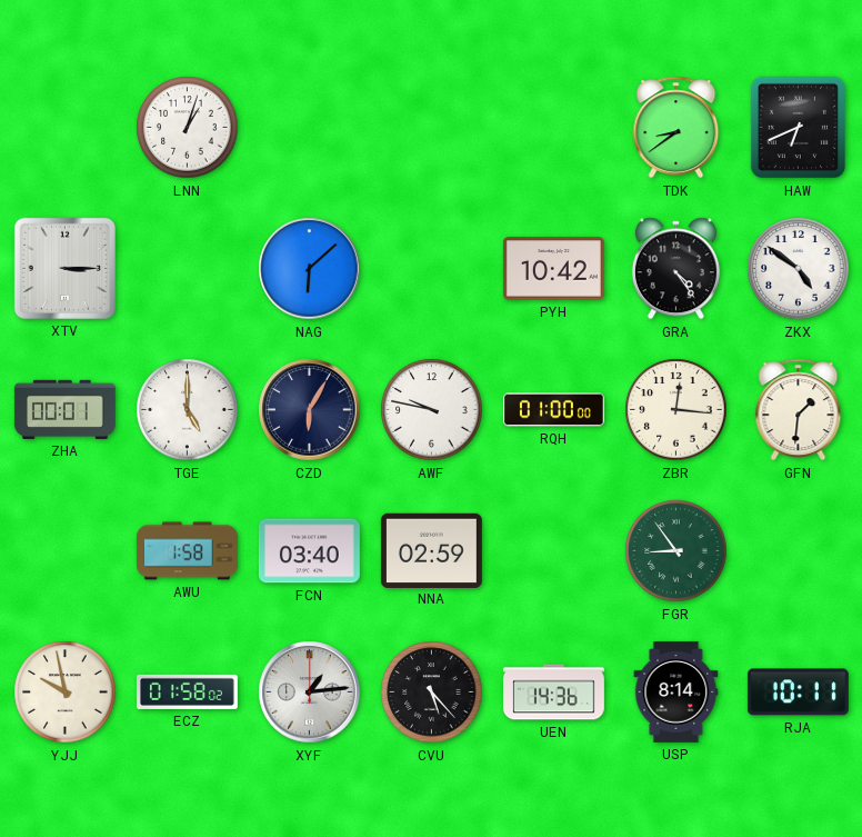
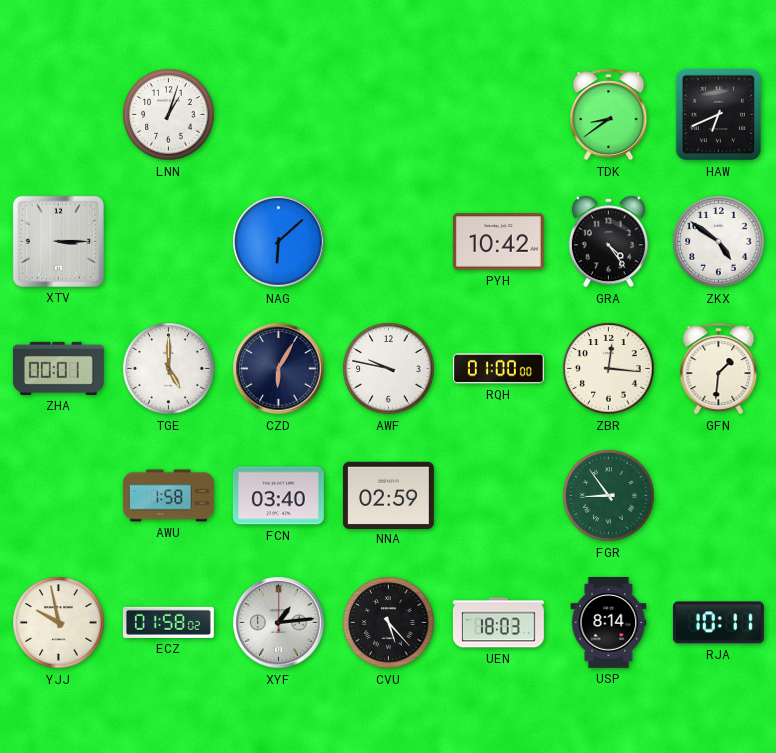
UEN: 14:36 -> 18:03 (498, 623)
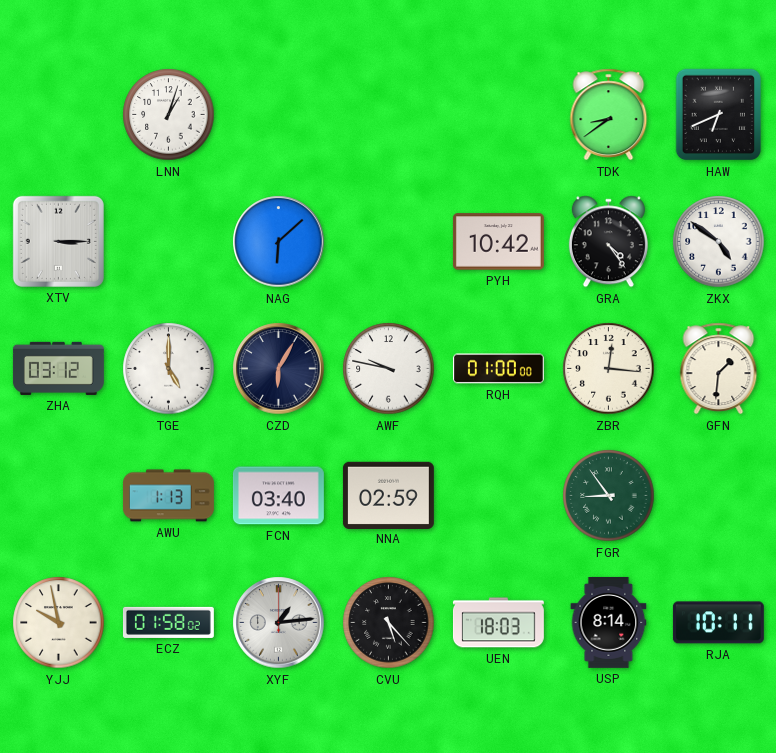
ZHA: 00:01 -> 03:12 (58, 368)
AWU: 1:58 -> 1:13 (168, 496)
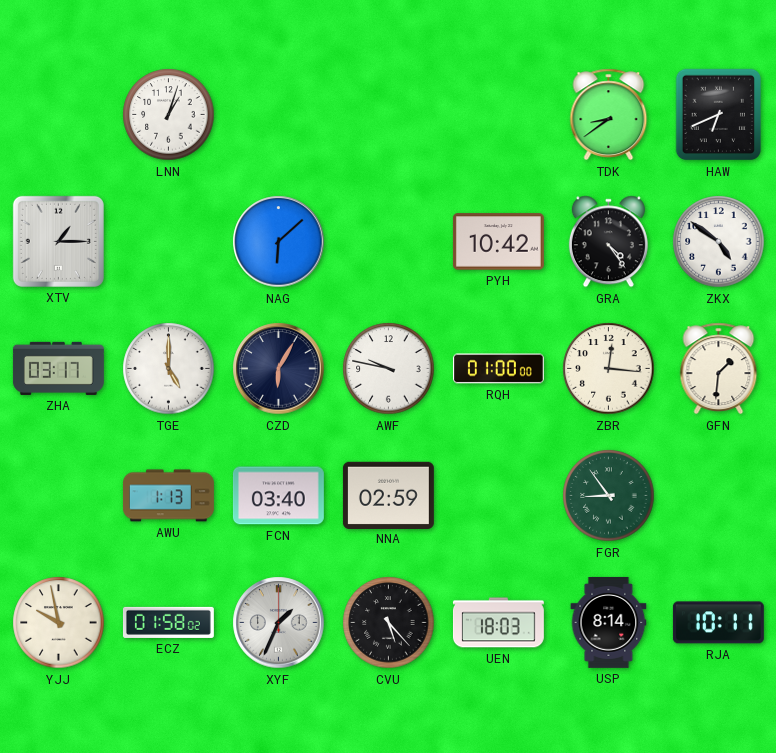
XTV: 3:15 -> 1:15 (58, 241)
ZHA: 03:12 -> 03:17 (58, 368)
XYF: 1:14 -> 1:34 (279, 623)
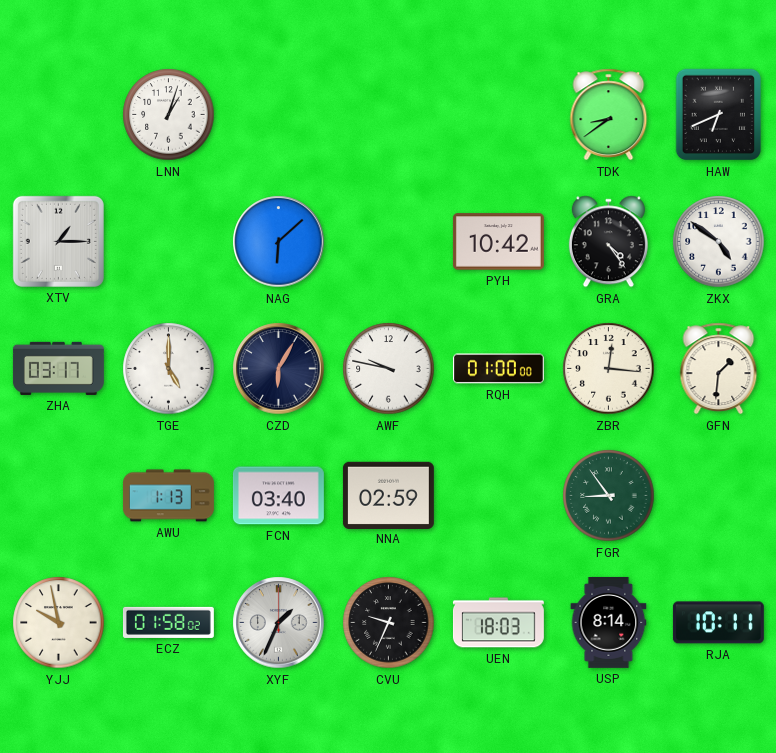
CVU: 5:23 -> 9:34 (389, 623)
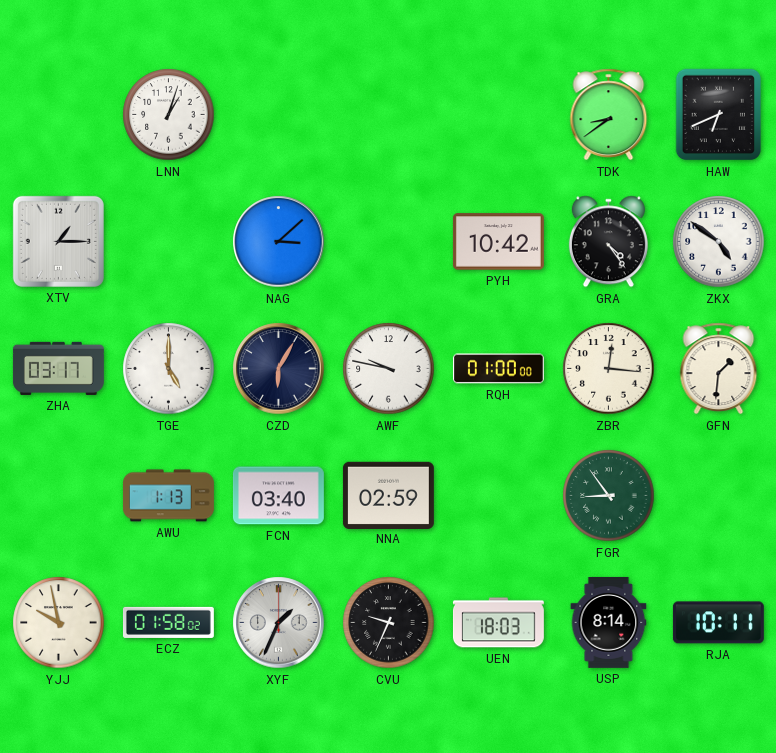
NAG: 6:08 -> 3:08 (279, 242)
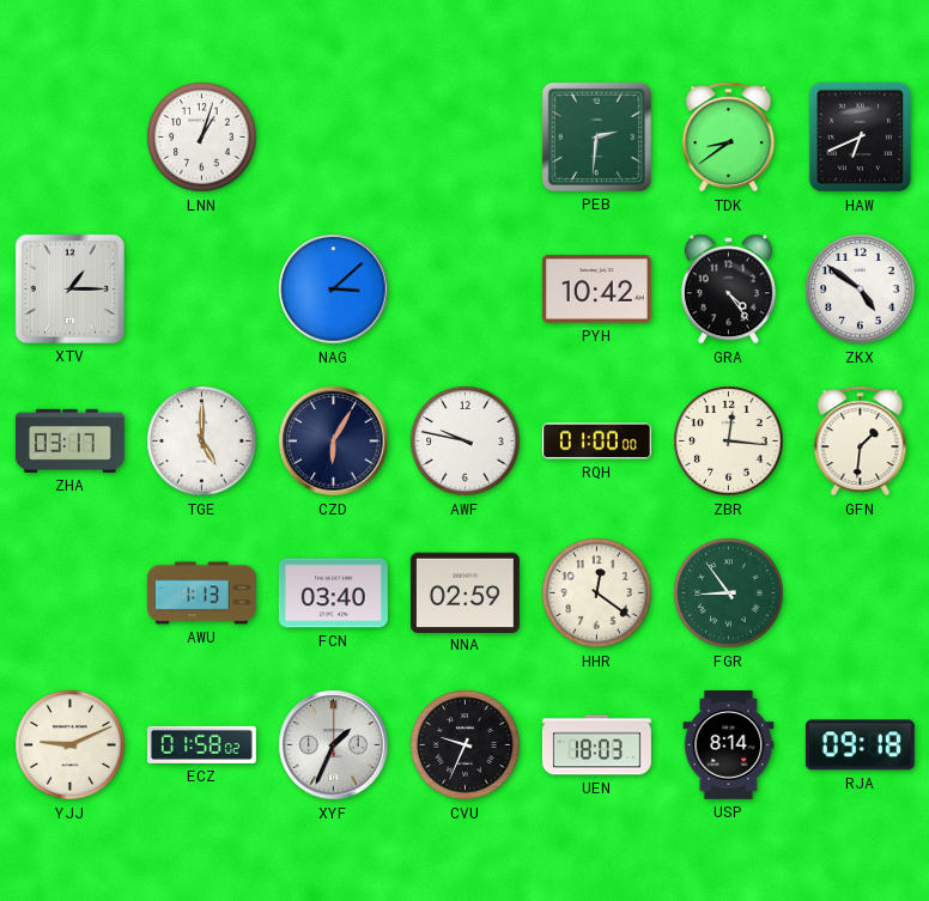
PEB: none -> 2:31 (596, 136)
HHR: none -> 12:21 (597, 593)
YJJ: 9:58 -> 9:11 (71, 745)
RJA: 10:11 -> 09:18 (860, 745)
